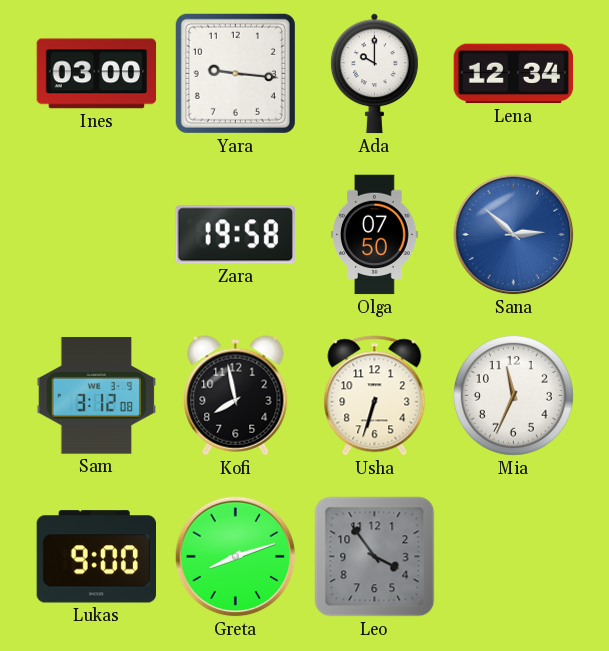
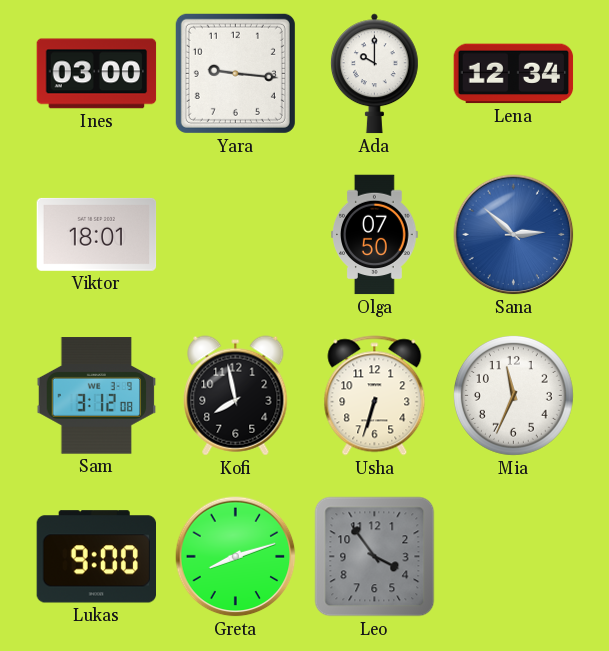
Viktor: none -> 18:01 (97, 234)
Zara: 19:58 -> none (235, 235)
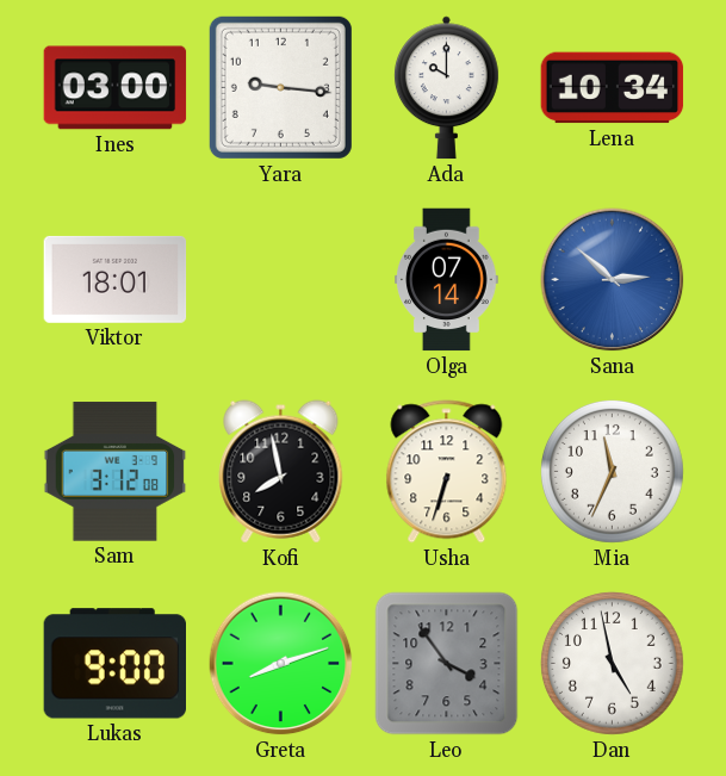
Lena: 12:34 -> 10:34 (613, 88)
Olga: 07:50 -> 07:14 (447, 280)
Dan: none -> 4:58 (613, 664)
